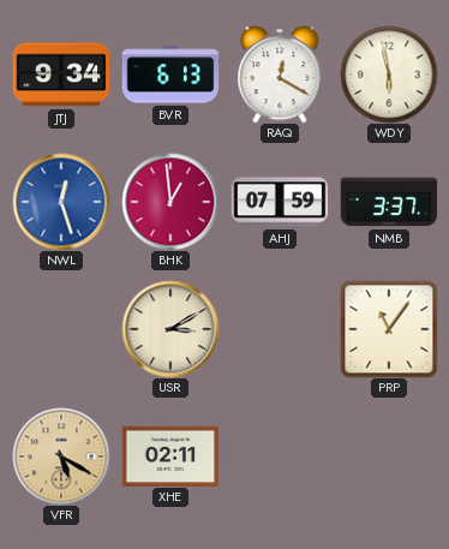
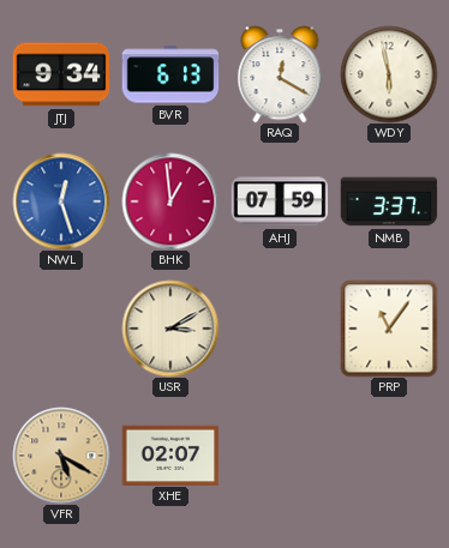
XHE: 02:11 -> 02:07 (170, 454)
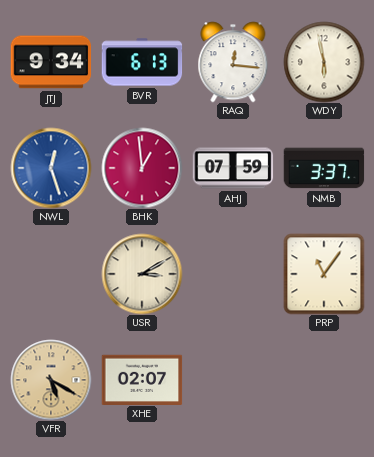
RAQ: 12:20 -> 12:16 (233, 62)
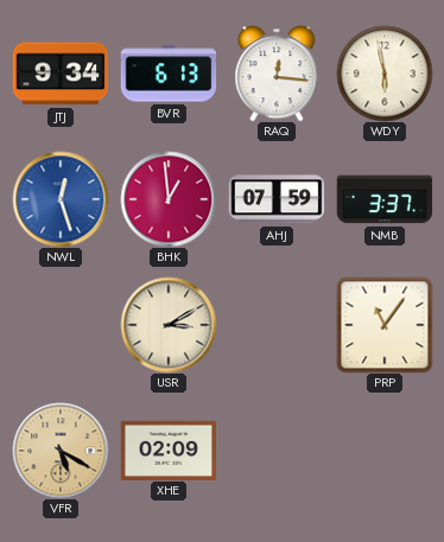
XHE: 02:07 -> 02:09 (169, 449)
